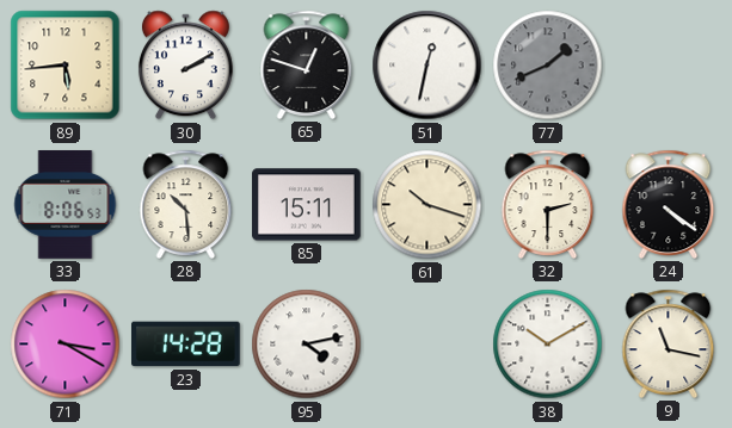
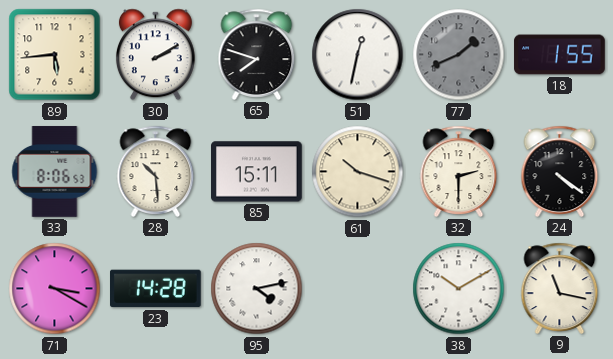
65: 12:48 -> 7:48 (257, 54)
18: none -> 1:55 (560, 55)
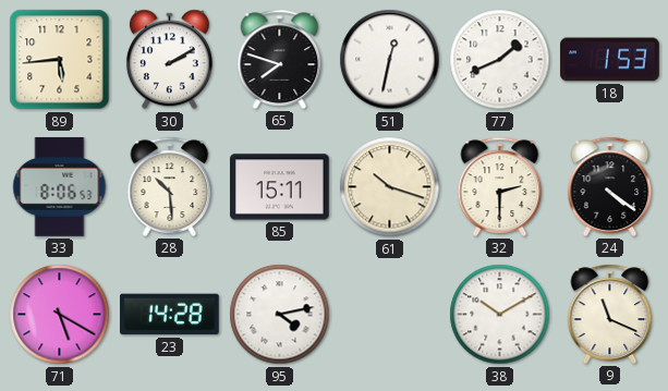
77 dial: grey -> white (500, 60)
18: 1:55 -> 1:53 (610, 60)
71: 3:20 -> 5:20 (60, 315)
9: 11:17 -> 11:19 (610, 314)
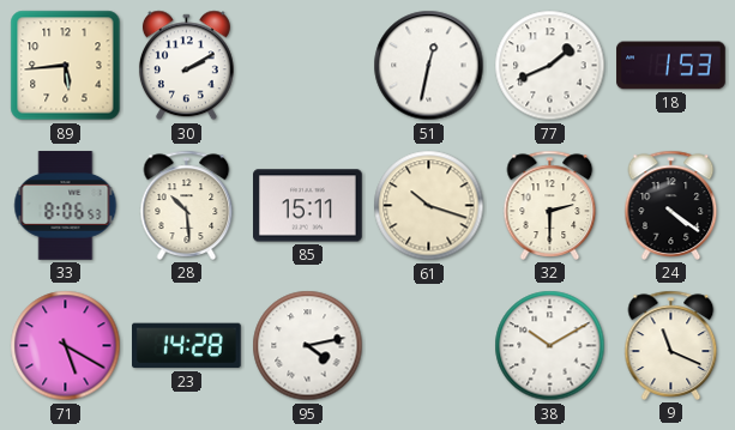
65: 7:48 -> none (280, 59)
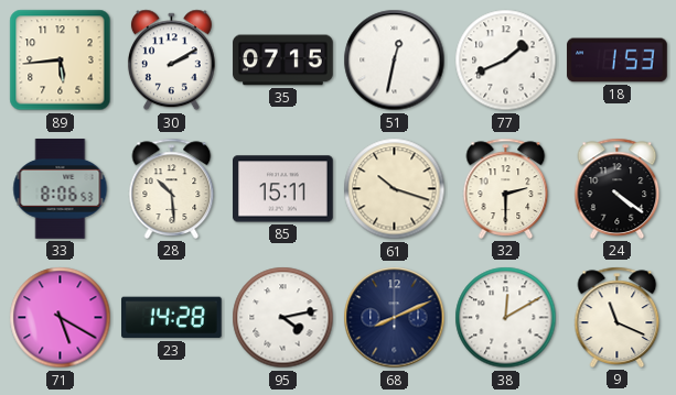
35: none -> 07:15 (283, 61)
68: none -> 8:11 (395, 318)
38: 10:10 -> 12:10 (506, 318)
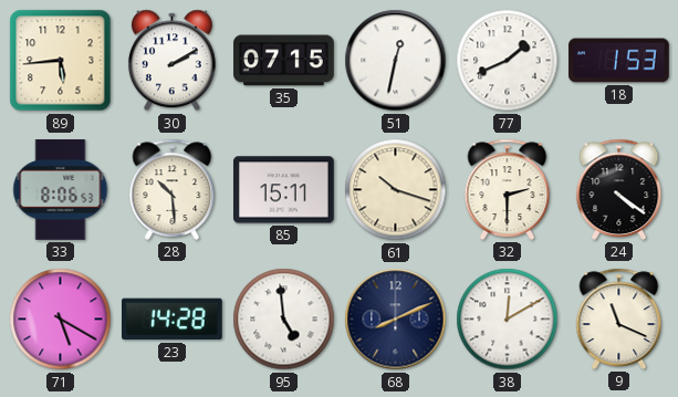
95: 4:13 -> 4:59 (284, 320)
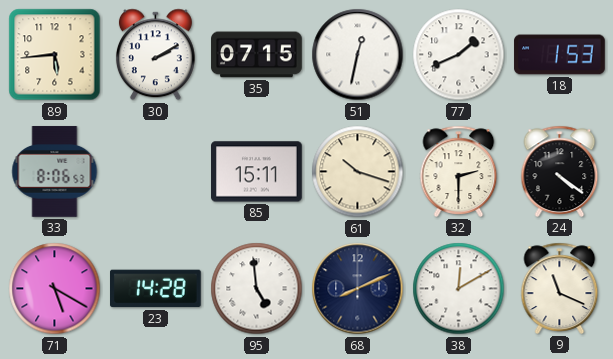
28: 10:29 -> none (173, 189)
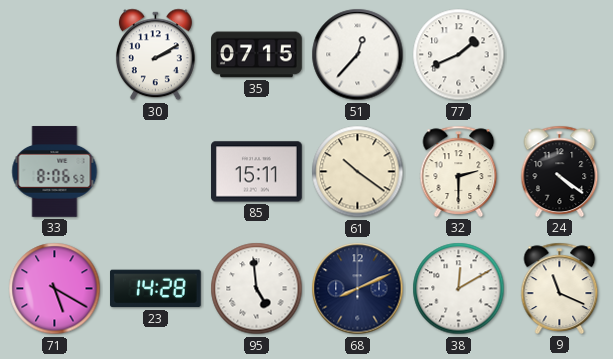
89: 5:44 -> none (55, 55)
51: 12:32 -> 12:37 (358, 55)
18: 1:53 -> none (560, 55)
61: 10:18 -> 10:21 (358, 172)
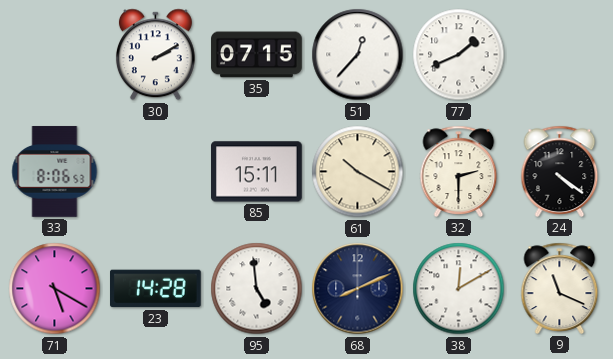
61: 10:21 -> 10:20 (358, 172)
